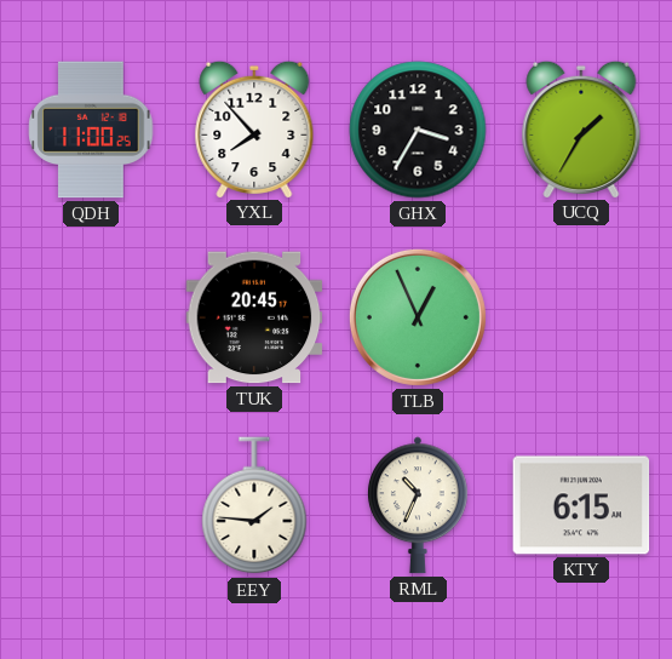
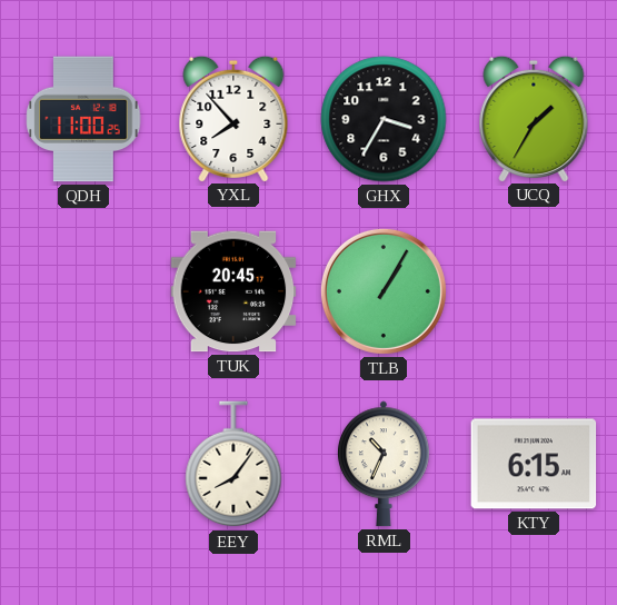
TLB: 12:56 -> 1:05 (384, 291)
EEY: 1:46 -> 8:06 (233, 465)
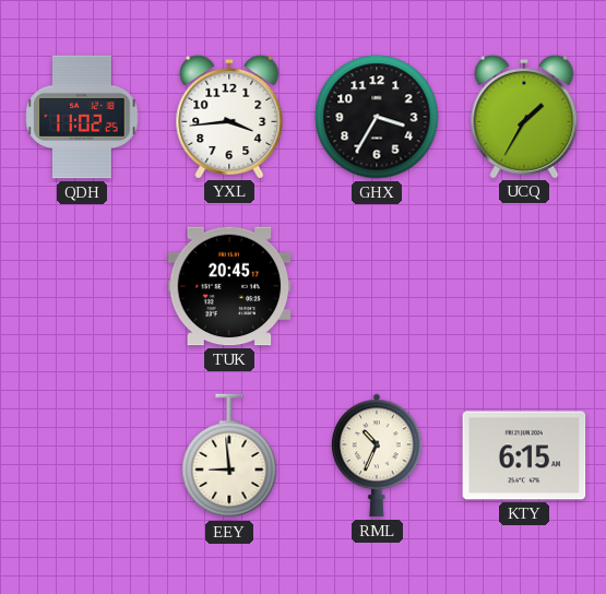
QDH: 11:00 -> 11:02 (82, 117)
YXL: 7:53 -> 3:44 (229, 116)
TLB: 1:05 -> none (384, 291)
EEY: 8:06 -> 8:59 (229, 456)
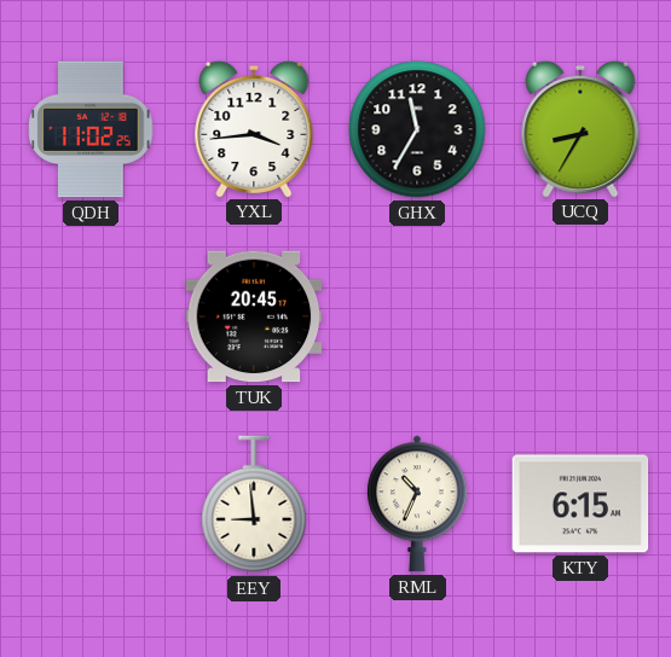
GHX: 3:35 -> 11:35 (417, 129)
UCQ: 1:35 -> 8:35 (580, 128)
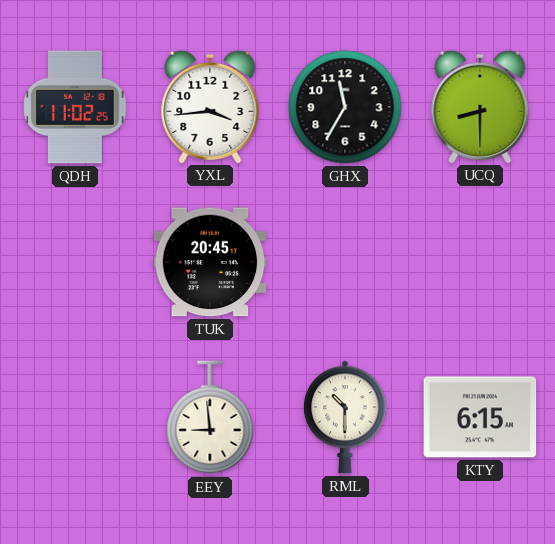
UCQ: 8:35 -> 8:30 (480, 106)
RML: 10:34 -> 10:30 (345, 417)
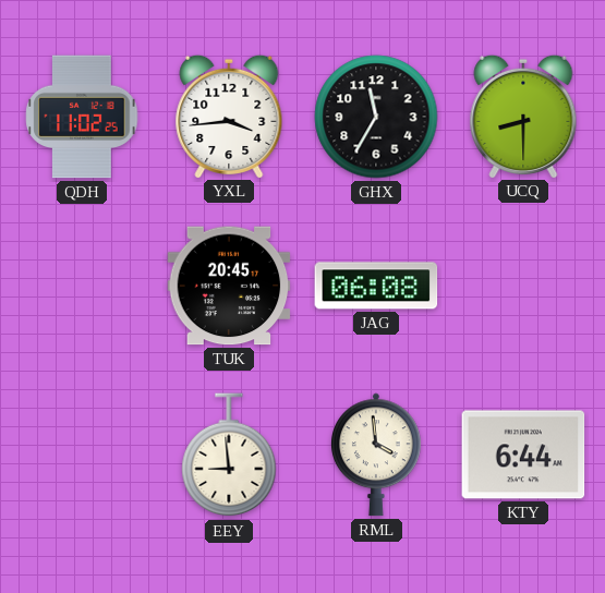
JAG: none -> 06:08 (376, 286)
RML: 10:30 -> 3:59 (376, 455)
KTY: 6:15 -> 6:44 (523, 455)
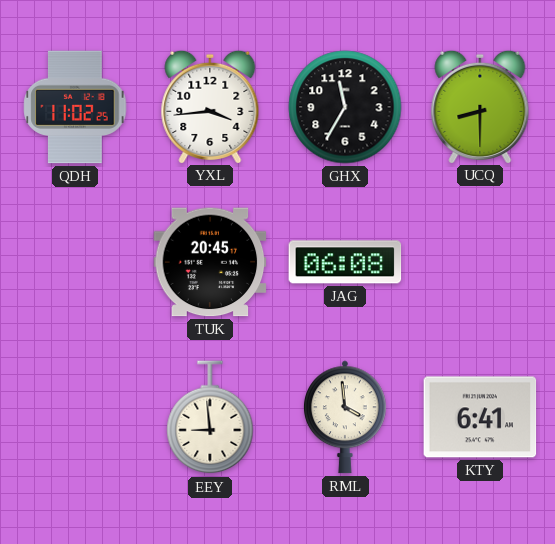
KTY: 6:44 -> 6:41 (480, 417)
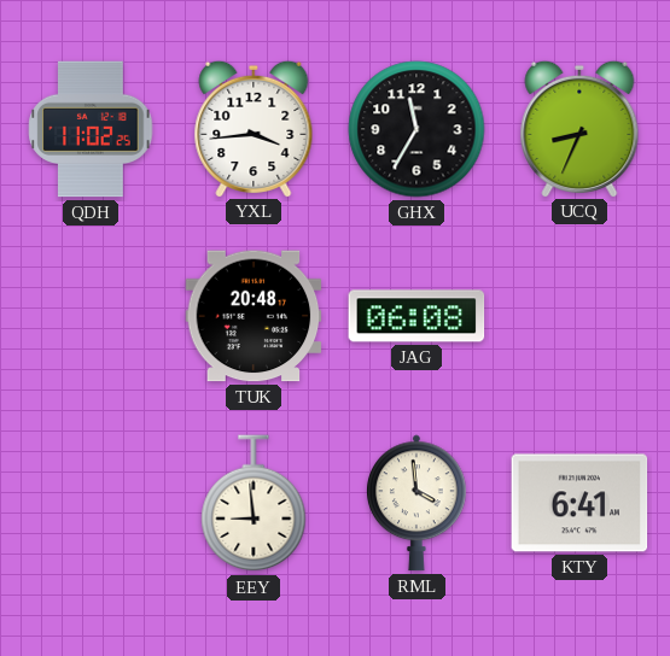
UCQ: 8:30 -> 8:34 (579, 128)
TUK: 20:45 -> 20:48 (254, 316)
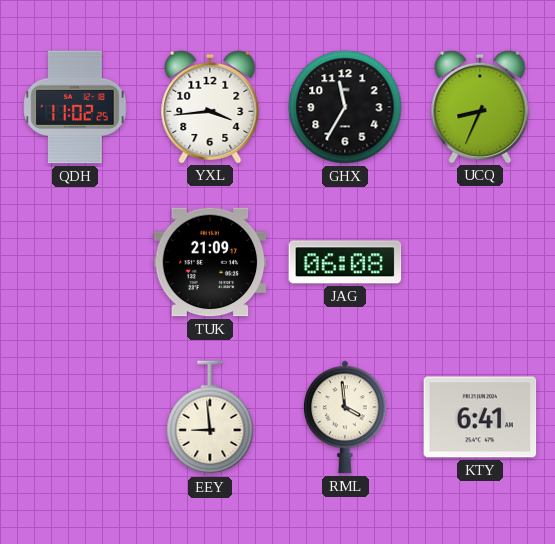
TUK: 20:48 -> 21:09 (210, 262)
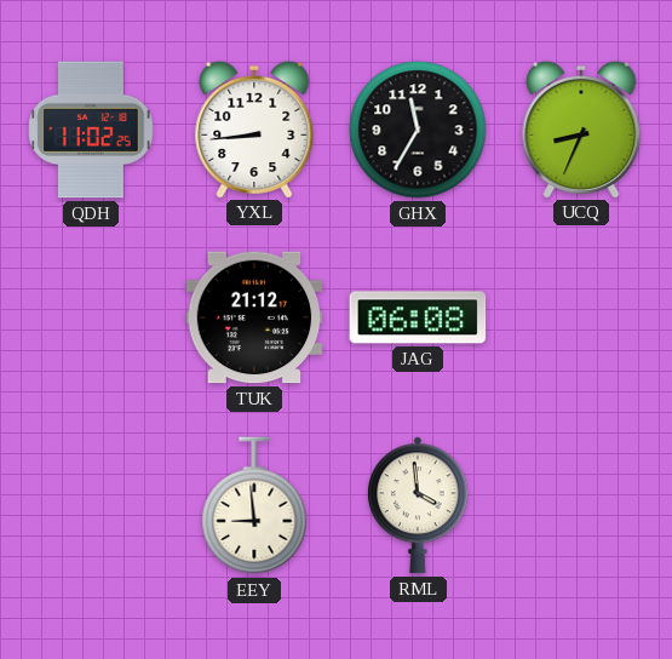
YXL: 3:44 -> 8:44 (254, 128)
TUK: 21:09 -> 21:12 (254, 317)
KTY: 6:41 -> none (480, 417)
